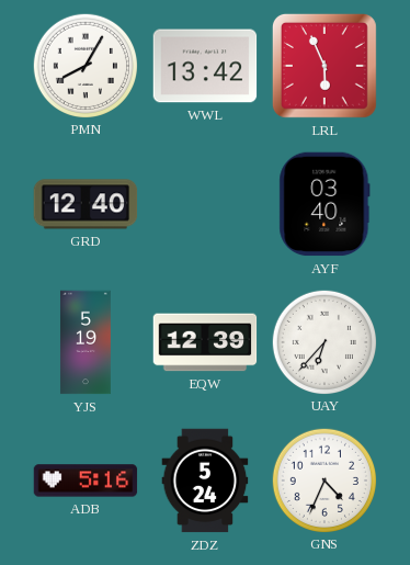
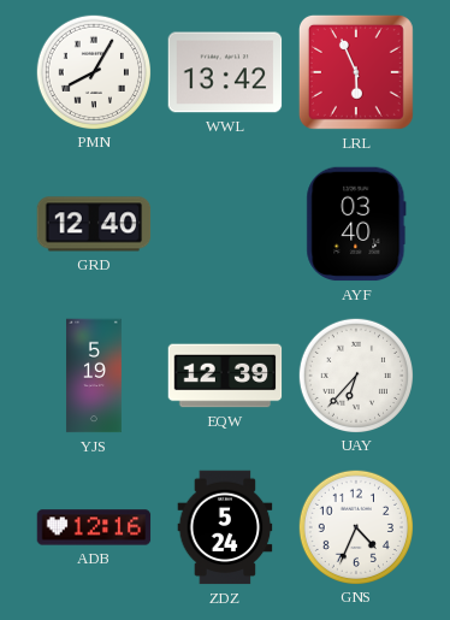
ADB: 5:16 -> 12:16 (94, 527)
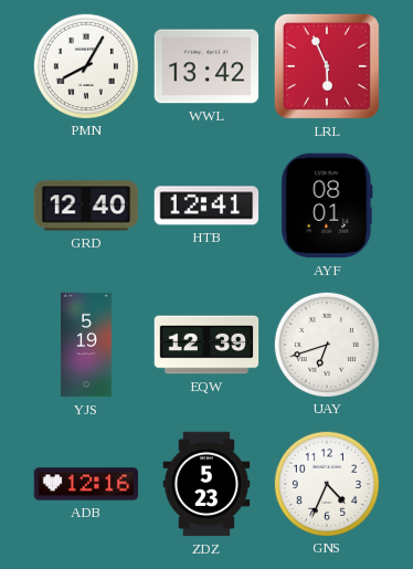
HTB: none -> 12:41 (206, 206)
AYF: 03:40 -> 08:01 (327, 206)
UAY: 6:37 -> 6:42 (326, 344)
ZDZ: 5:24 -> 5:23 (206, 484)
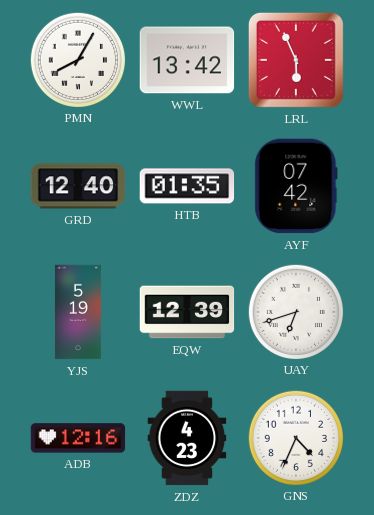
HTB: 12:41 -> 01:35 (187, 186)
AYF: 08:01 -> 07:42 (296, 186)
ZDZ: 5:23 -> 4:23 (187, 438)
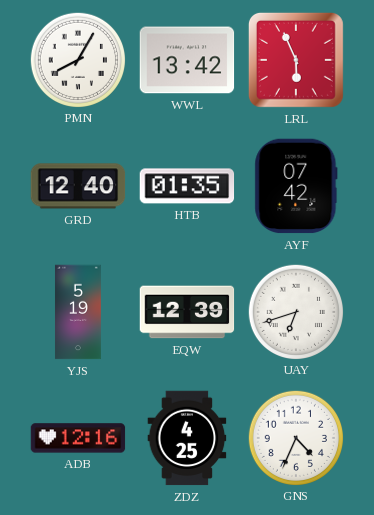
ZDZ: 4:23 -> 4:25 (187, 438)
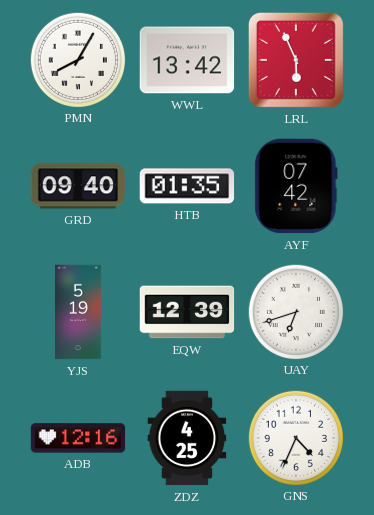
GRD: 12:40 -> 09:40 (78, 186)
